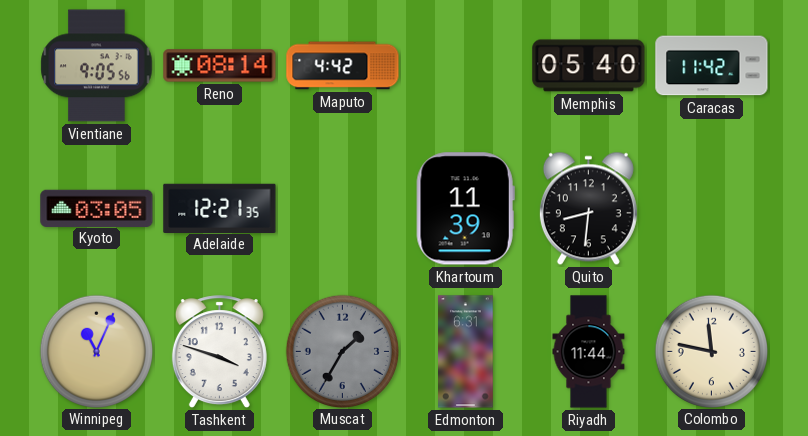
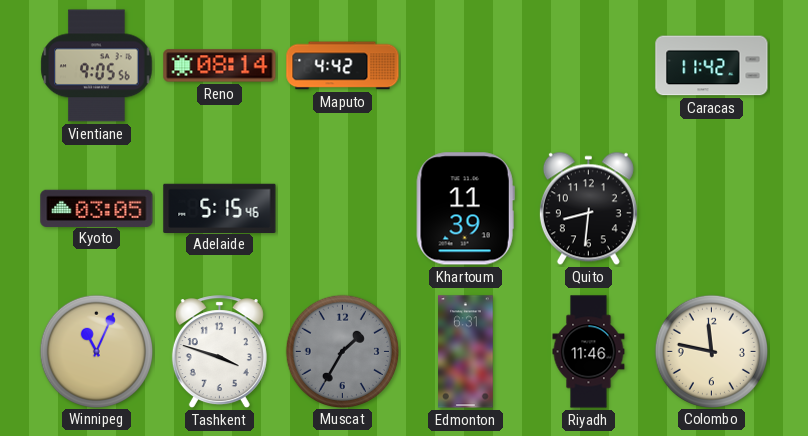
Memphis: 05:40 -> none (589, 66)
Adelaide: 12:21 -> 5:15 (220, 208)
Riyadh: 11:44 -> 11:46 (589, 352)
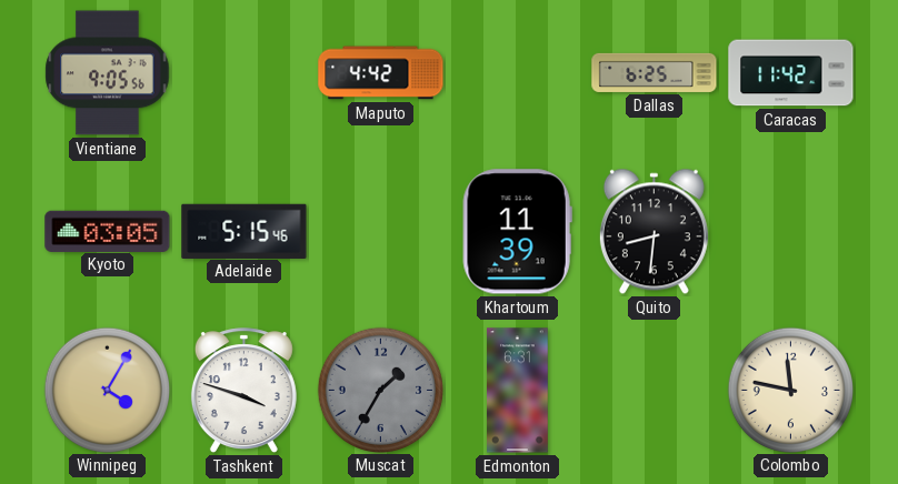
Reno: 08:14 -> none (220, 66)
Dallas: none -> 6:25 (655, 72)
Winnipeg: 11:04 -> 4:05 (107, 390)
Riyadh: 11:46 -> none (589, 352)
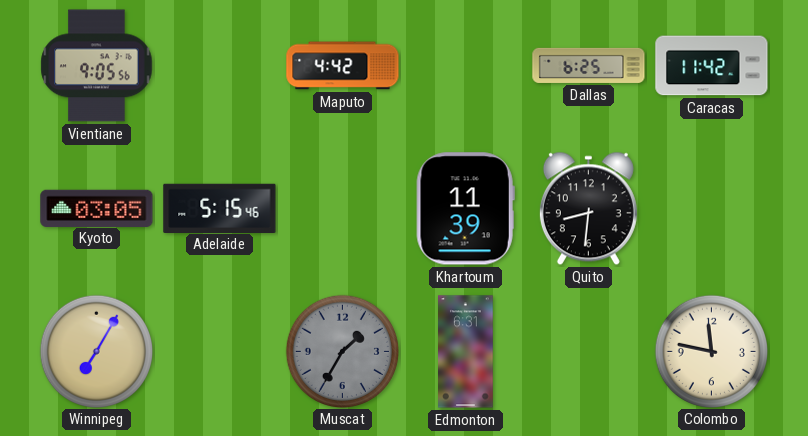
Winnipeg: 4:05 -> 7:05 (96, 351)
Tashkent: 3:48 -> none (243, 391)
